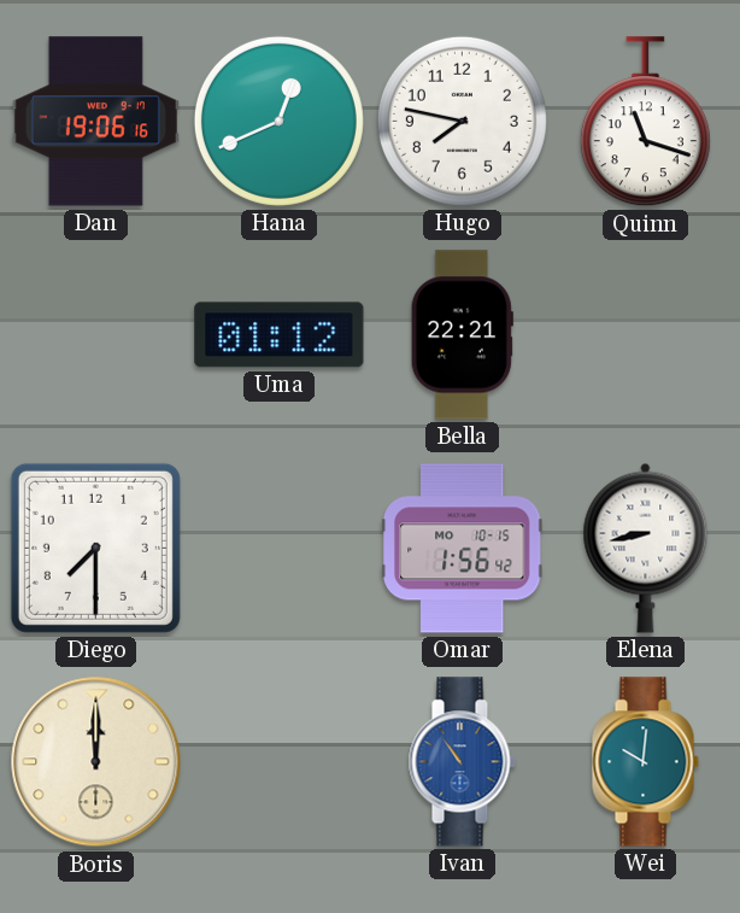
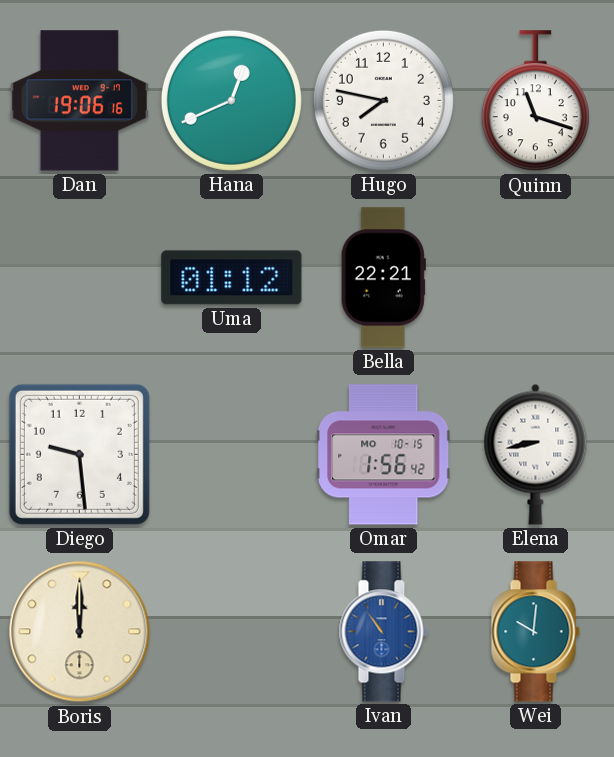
Diego: 7:30 -> 9:29 (79, 454)
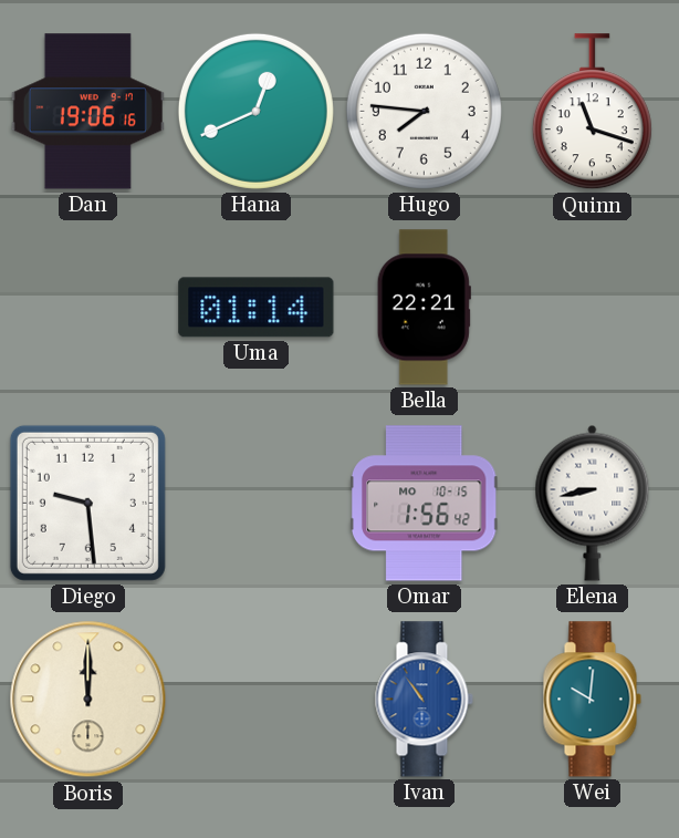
Hugo: 7:47 -> 7:46 (424, 111)
Uma: 01:12 -> 01:14 (257, 308)
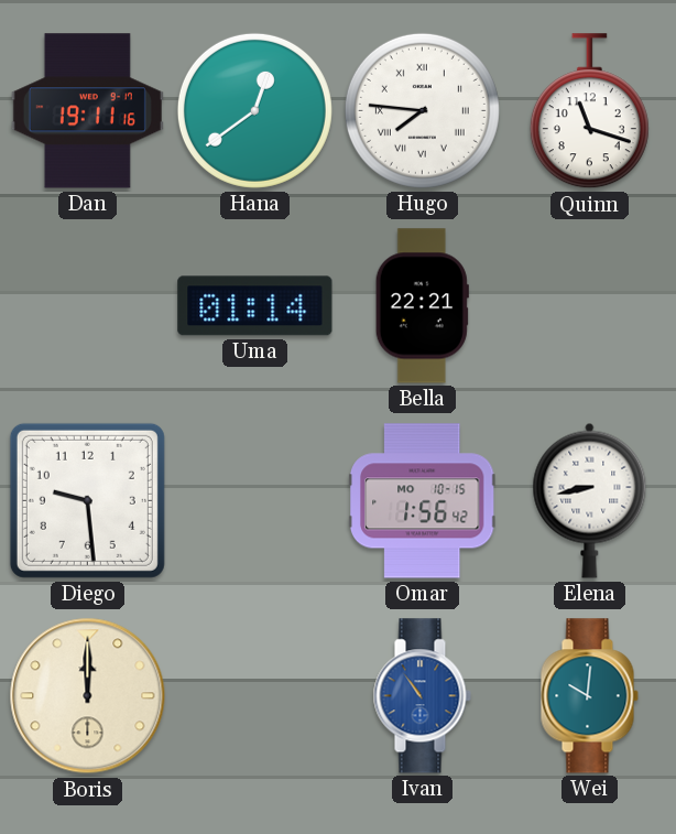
Dan: 19:06 -> 19:11 (87, 111)
Hana: 12:41 -> 12:39 (254, 110)
Hugo numerals: Arabic -> Roman (422, 110)
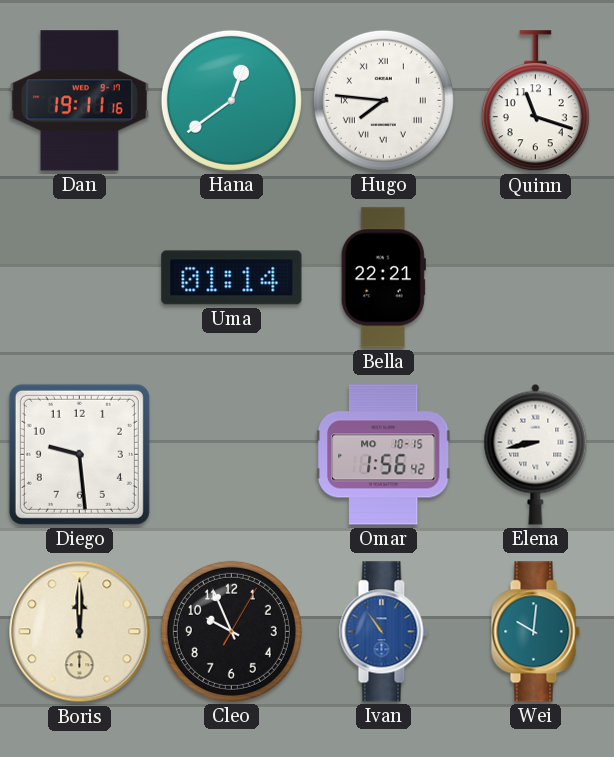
Cleo: none -> 9:56 (231, 631)
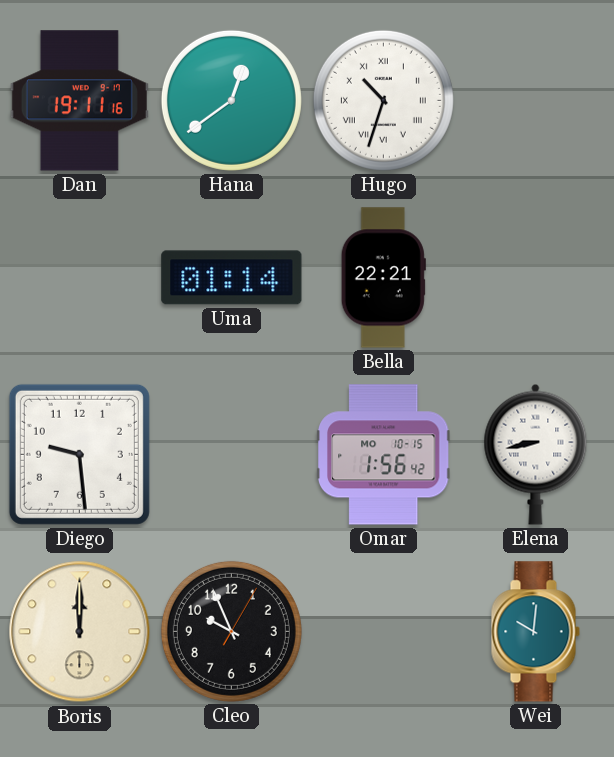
Hugo: 7:46 -> 10:33 (383, 100)
Quinn: 11:18 -> none (535, 101)
Ivan: 10:54 -> none (383, 632)
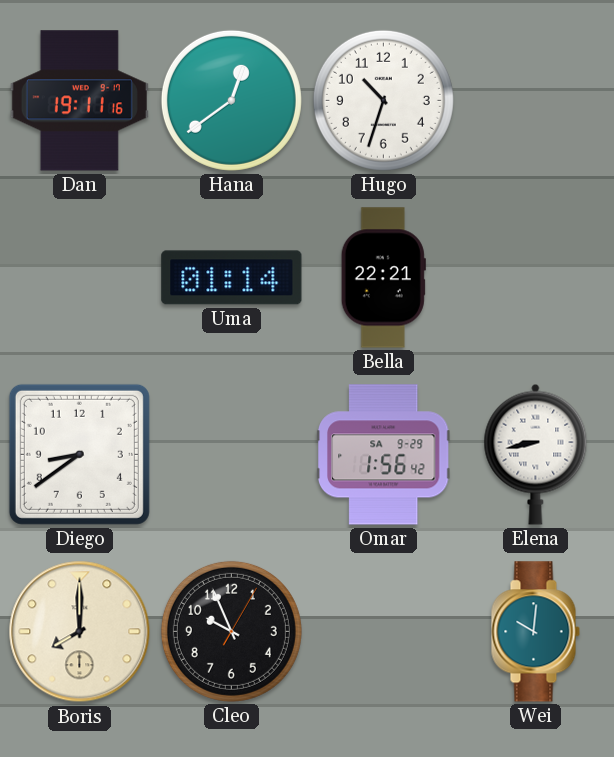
Hugo numerals: Roman -> Arabic (383, 100)
Diego: 9:29 -> 8:39 (79, 454)
Omar date: MO 10-15 -> SA 9-29 (383, 455)
Boris: 12:00 -> 8:00 (80, 632)
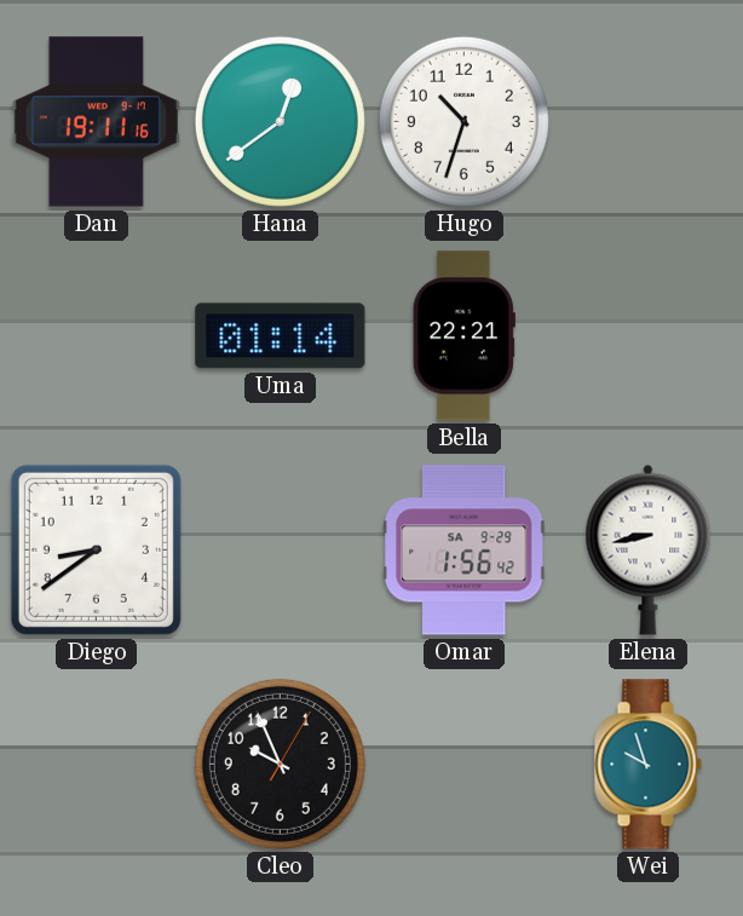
Boris: 8:00 -> none (80, 632)
Wei: 10:01 -> 9:57 (647, 765)
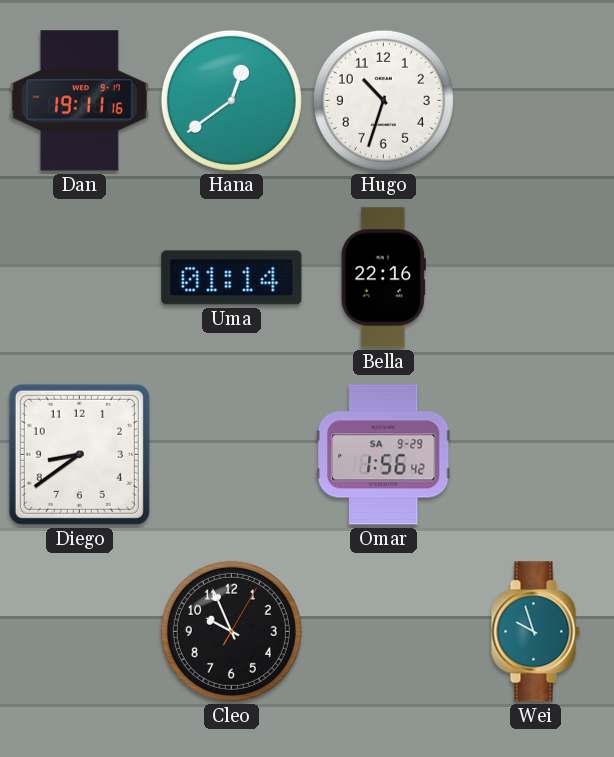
Bella: 22:21 -> 22:16 (383, 278)
Elena: 8:43 -> none (649, 549)
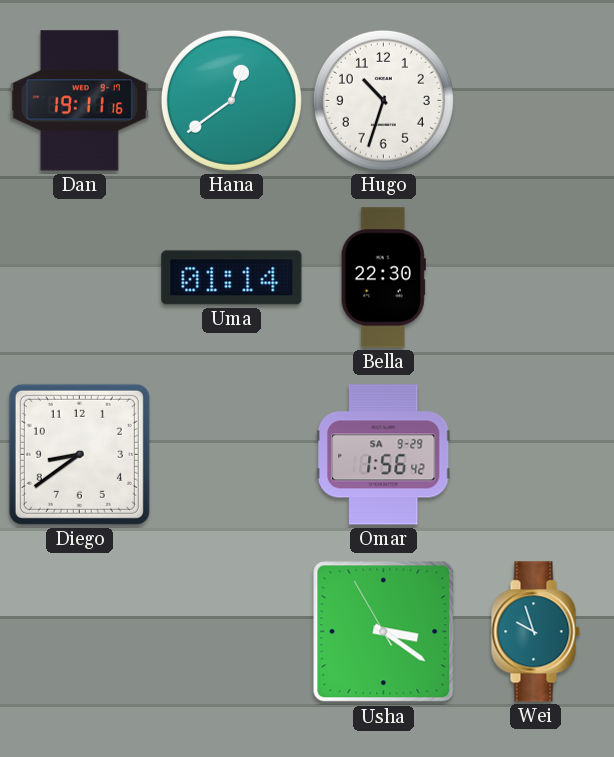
Bella: 22:16 -> 22:30 (383, 278)
Cleo: 9:56 -> none (231, 631)
Usha: none -> 3:20 (384, 632)
